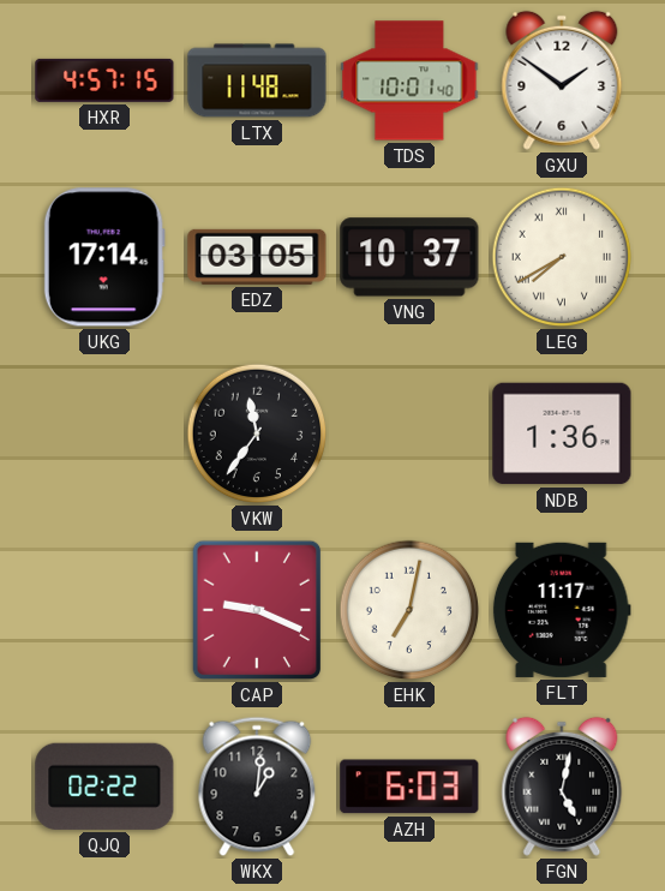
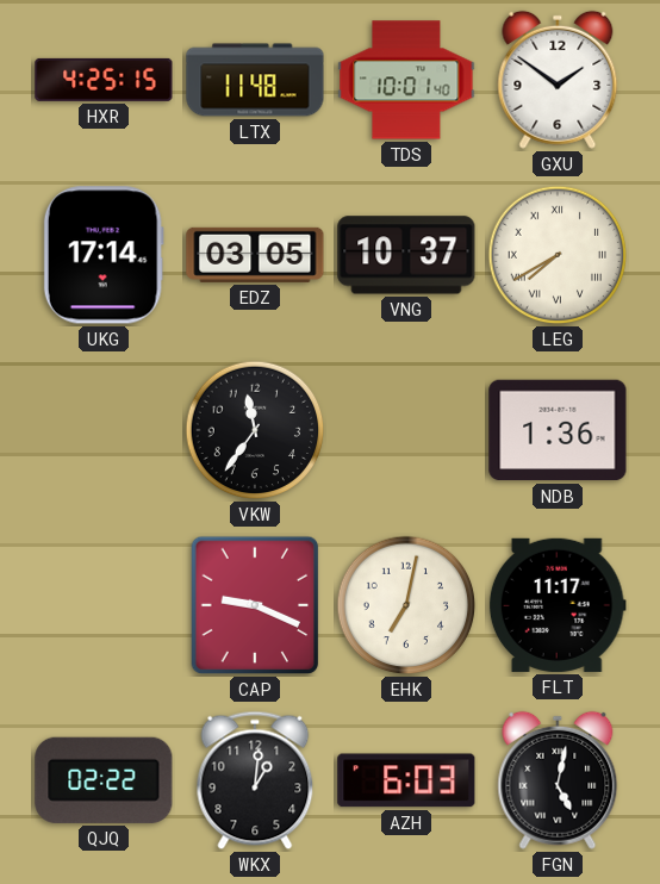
HXR: 4:57 -> 4:25 (104, 80)
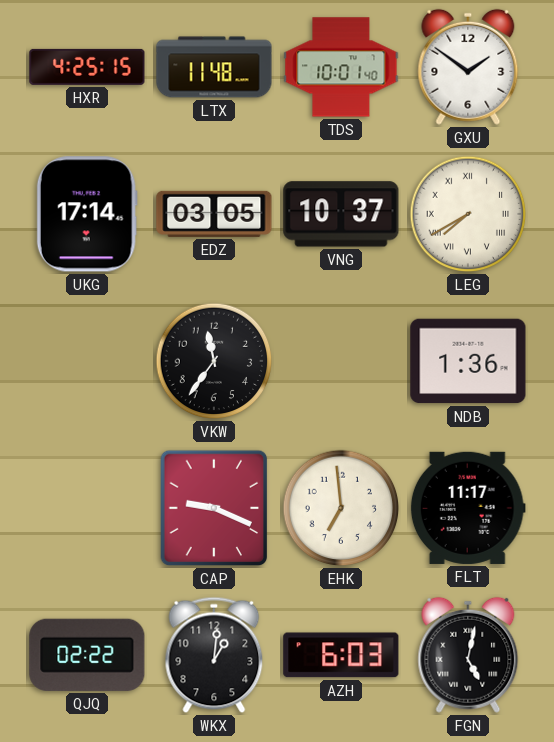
EHK: 7:02 -> 6:59 (341, 508)
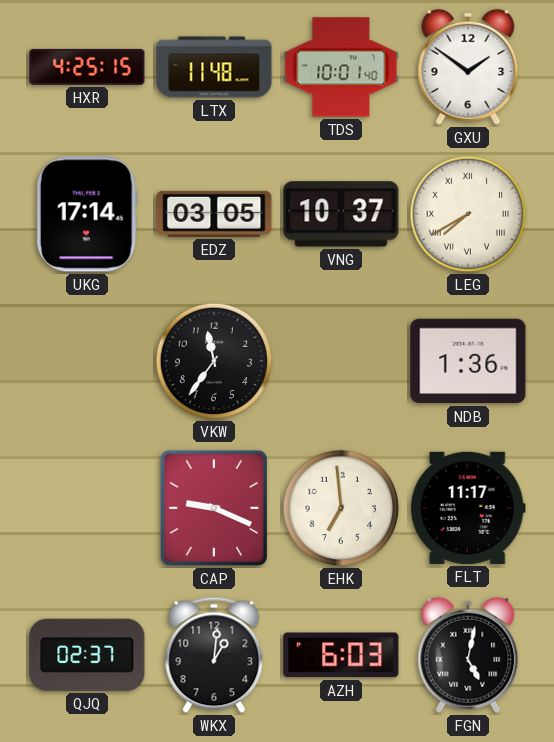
QJQ: 02:22 -> 02:37 (87, 655)
